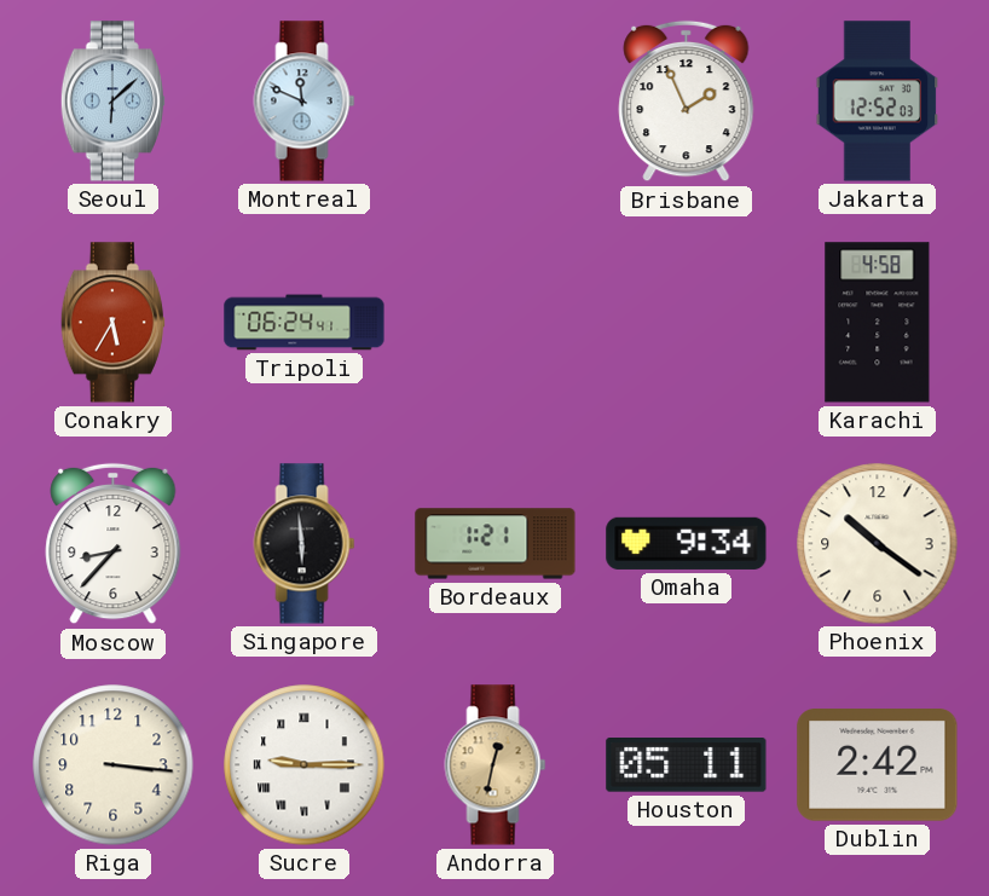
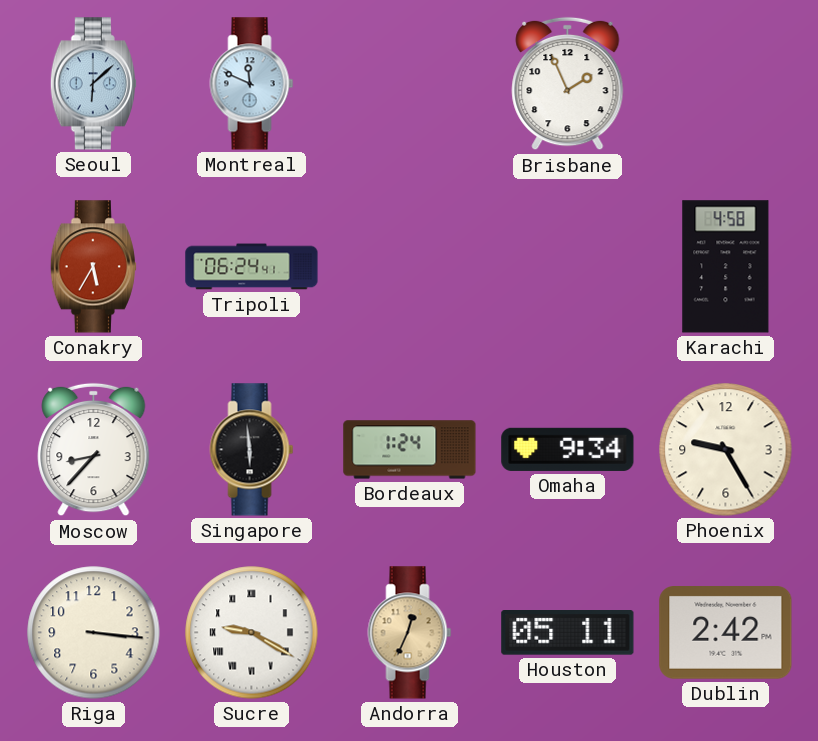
Jakarta: 12:52 -> none (878, 102)
Bordeaux: 1:21 -> 1:24 (410, 450)
Phoenix: 10:21 -> 9:25 (726, 450)
Sucre: 9:15 -> 9:20 (252, 633)
Andorra: 12:32 -> 12:34 (410, 633)
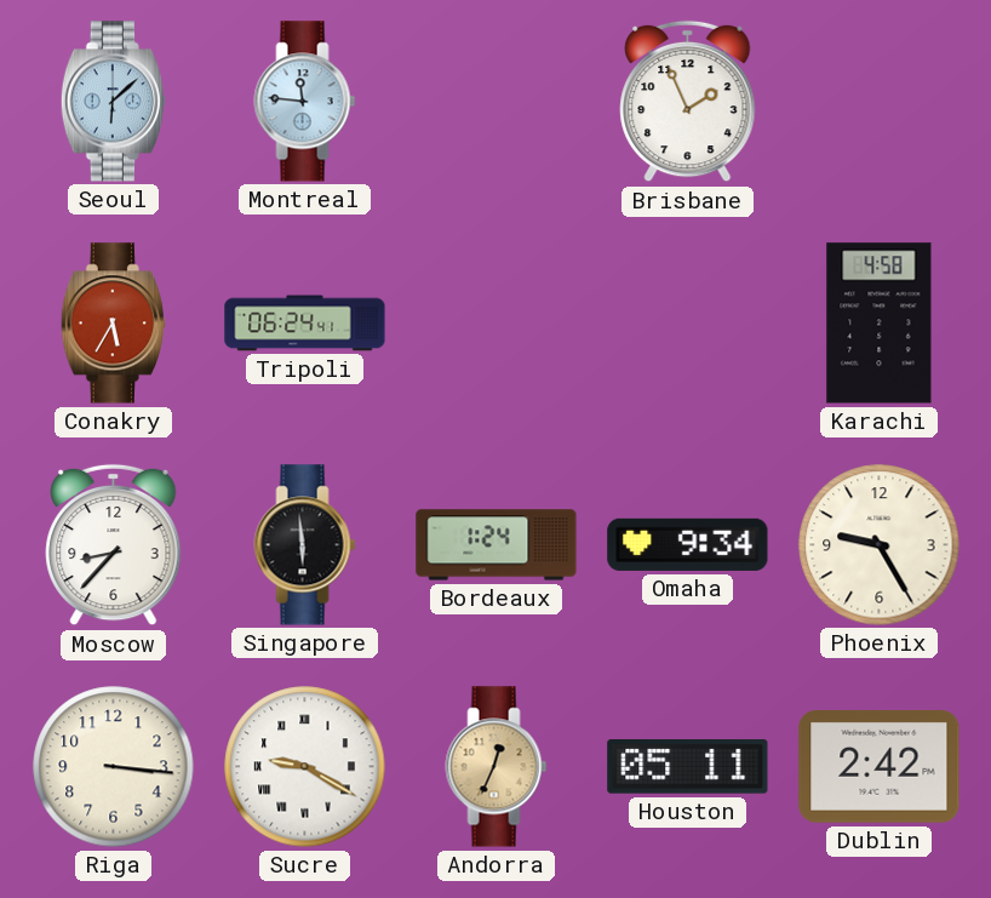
Montreal: 11:49 -> 11:46 (305, 102)
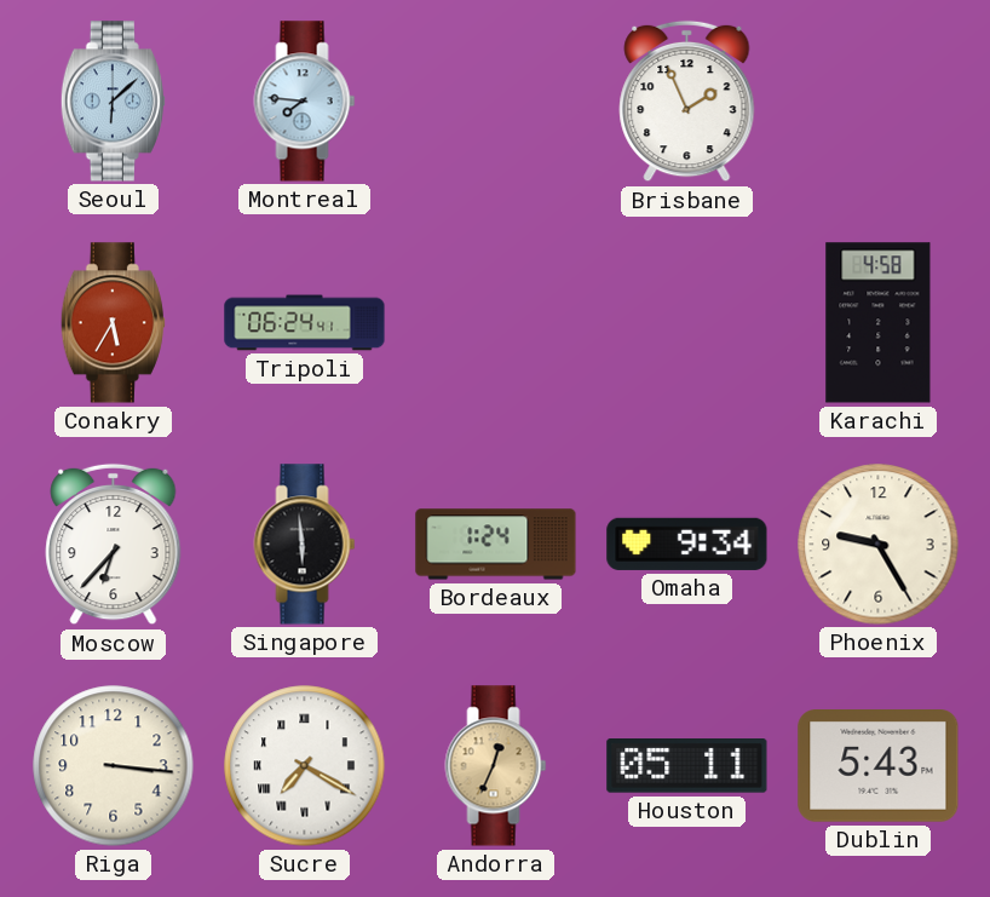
Montreal: 11:46 -> 7:46 (305, 102)
Moscow: 8:37 -> 6:37 (114, 545)
Sucre: 9:20 -> 7:20 (305, 766)
Dublin: 2:42 -> 5:43 (879, 766)
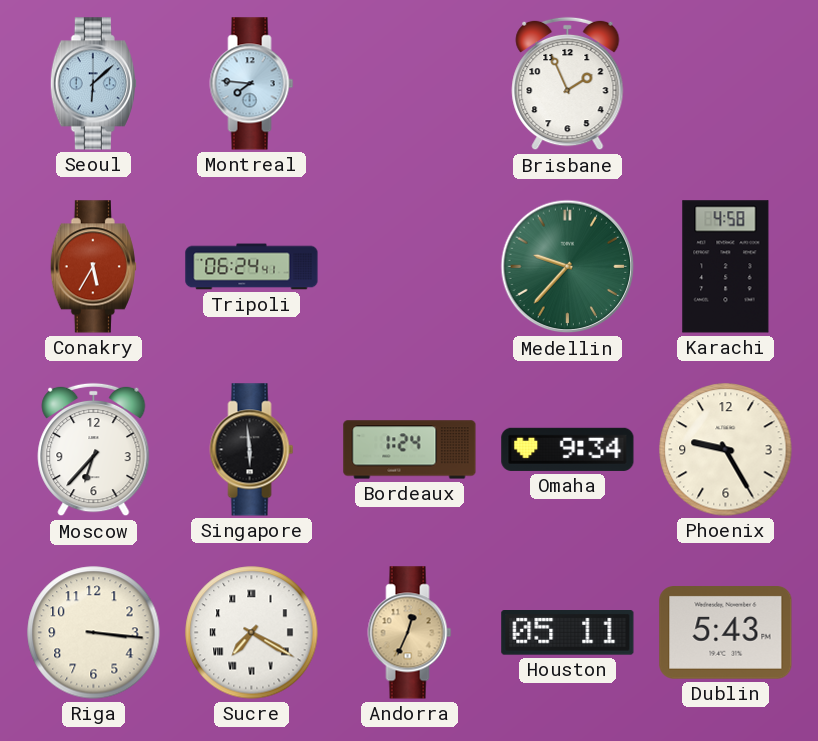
Medellin: none -> 9:37 (568, 267)
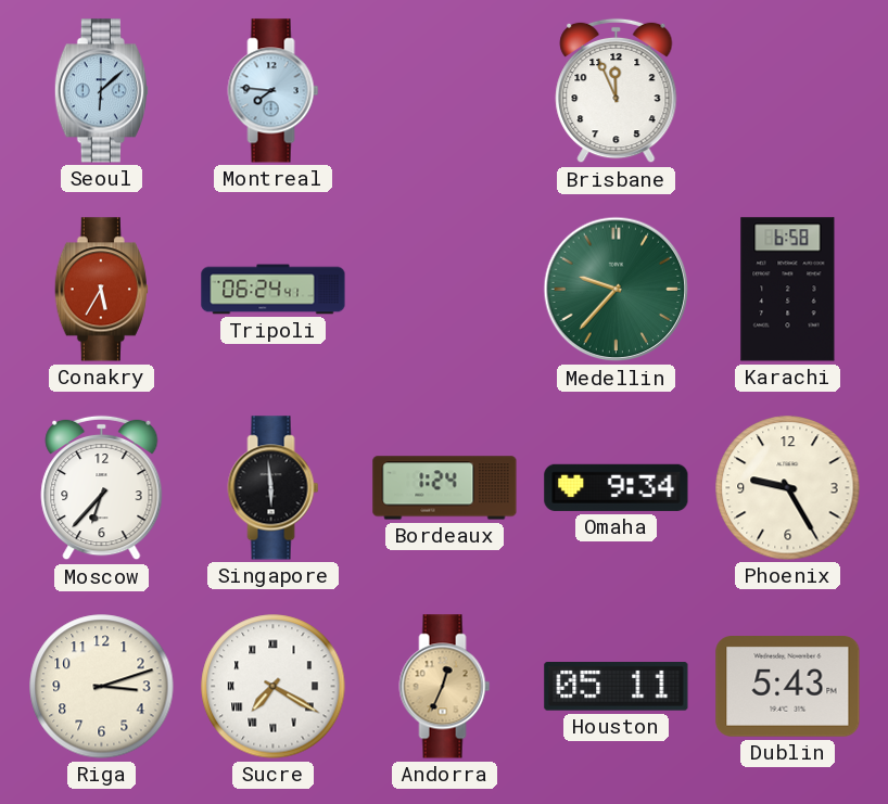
Brisbane: 1:56 -> 11:56 (617, 91)
Karachi: 4:58 -> 6:58 (788, 290)
Riga: 3:16 -> 3:12 (102, 687)
